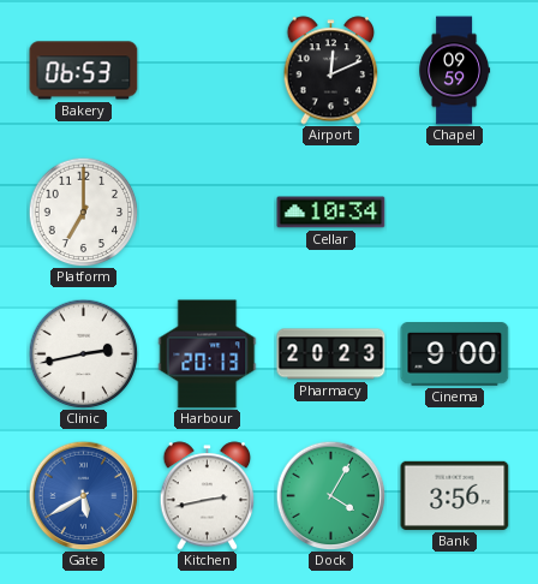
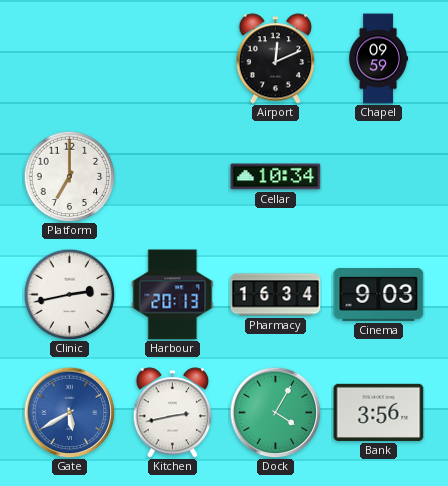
Bakery: 06:53 -> none (84, 71)
Pharmacy: 20:23 -> 16:34 (276, 295)
Cinema: 9:00 -> 9:03 (379, 295)
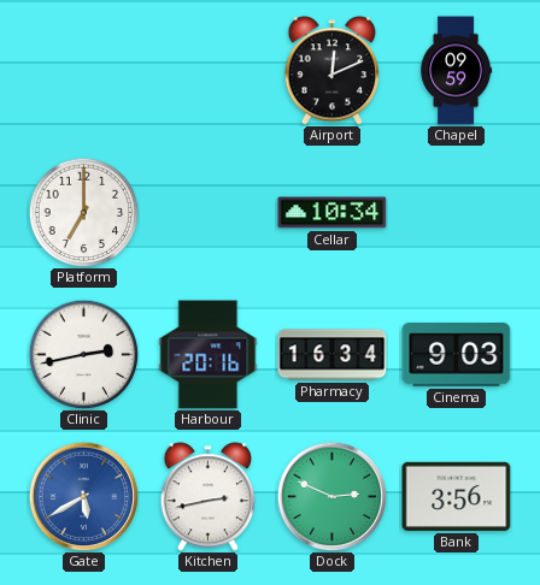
Harbour: 20:13 -> 20:16 (209, 355)
Dock: 4:05 -> 2:49 (331, 496)
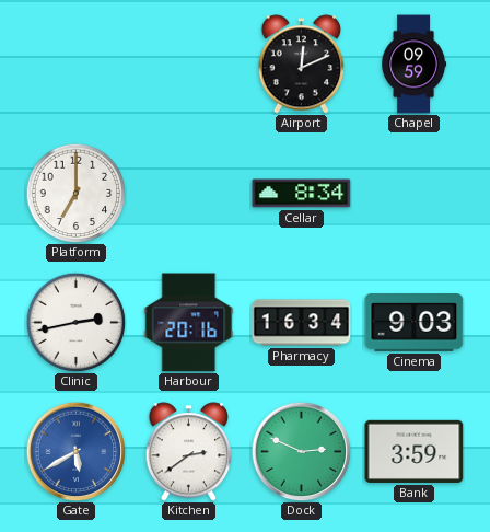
Cellar: 10:34 -> 8:34 (302, 194)
Kitchen: 2:43 -> 2:39 (189, 452)
Bank: 3:56 -> 3:59 (415, 451)
